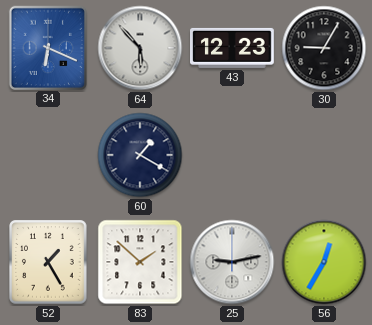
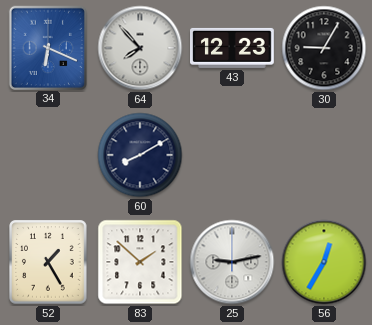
64: 5:53 -> 7:53 (140, 48)
60: 1:20 -> 8:10 (140, 155)
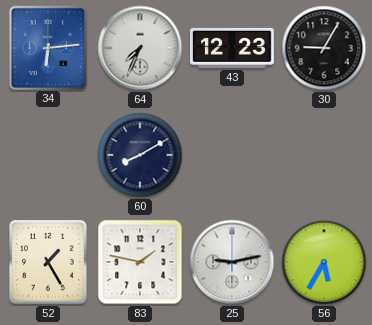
34: 6:19 -> 6:14 (47, 47)
64: 7:53 -> 7:34 (140, 48)
83: 1:52 -> 1:47 (140, 262)
56: 12:35 -> 5:35 (324, 262)
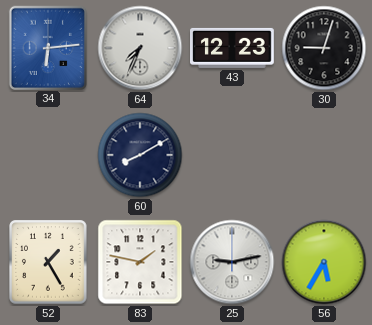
30: 9:05 -> 9:03 (324, 48)
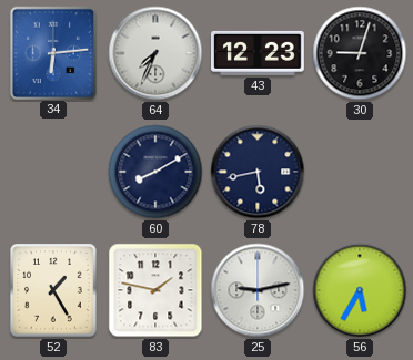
78: none -> 5:43 (258, 172)
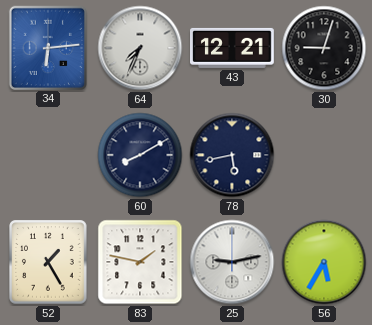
43: 12:23 -> 12:21 (233, 48)
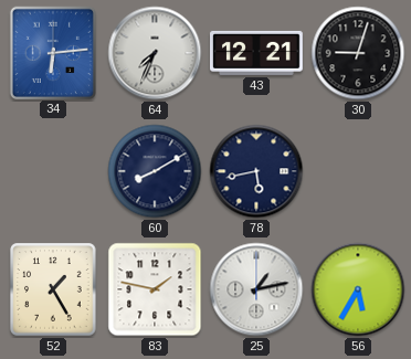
25: 9:13 -> 1:13 (256, 289)
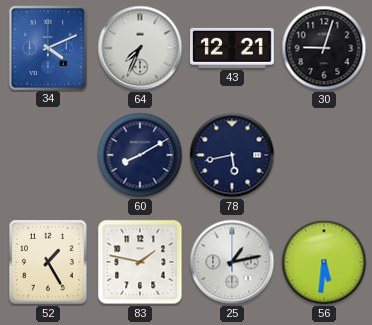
34: 6:14 -> 4:11 (47, 47)
56: 5:35 -> 5:31 (324, 262)
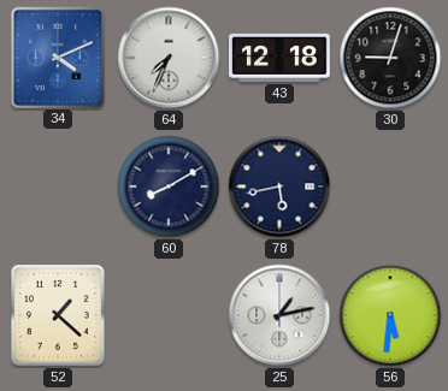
43: 12:21 -> 12:18 (281, 58)
52: 1:25 -> 1:22 (58, 315)
83: 1:47 -> none (140, 262)
